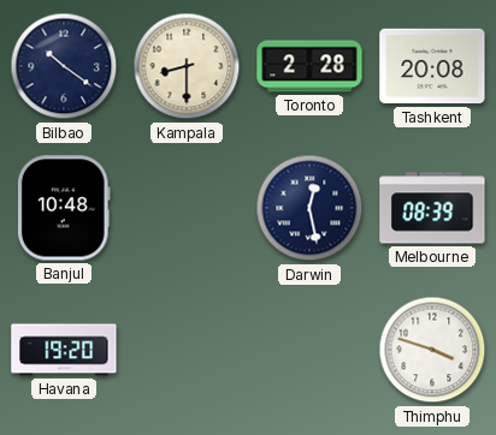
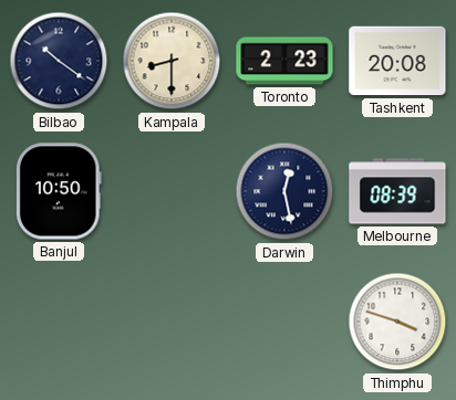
Toronto: 2:28 -> 2:23 (284, 61)
Banjul: 10:48 -> 10:50 (59, 191)
Havana: 19:20 -> none (64, 350)
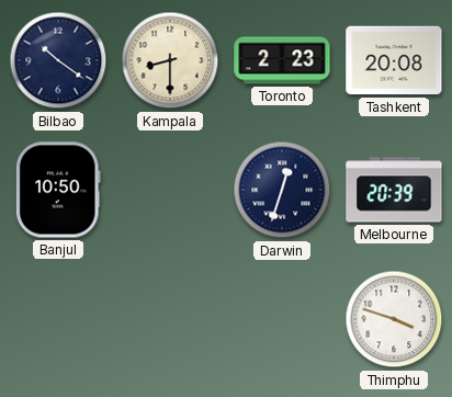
Darwin: 12:28 -> 12:33 (282, 190)
Melbourne: 08:39 -> 20:39 (394, 190)
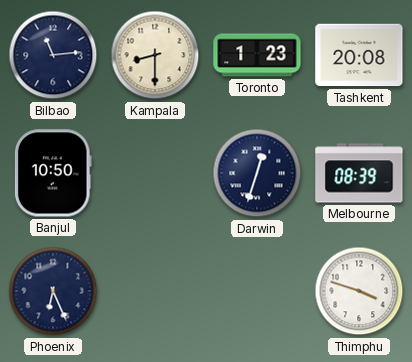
Bilbao: 10:21 -> 11:14 (53, 55)
Toronto: 2:23 -> 1:23 (257, 55)
Melbourne: 20:39 -> 08:39 (359, 173)
Phoenix: none -> 6:26 (53, 291)
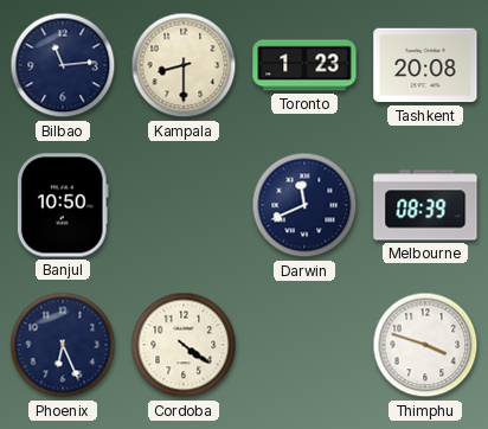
Darwin: 12:33 -> 11:41 (304, 205)
Cordoba: none -> 4:21 (184, 345)
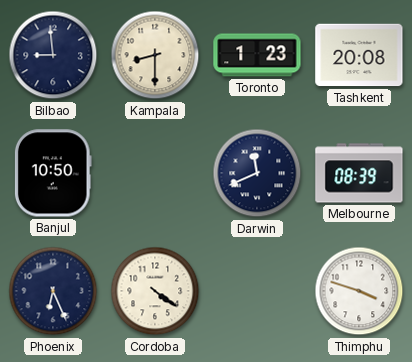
Bilbao: 11:14 -> 8:59 (53, 55)
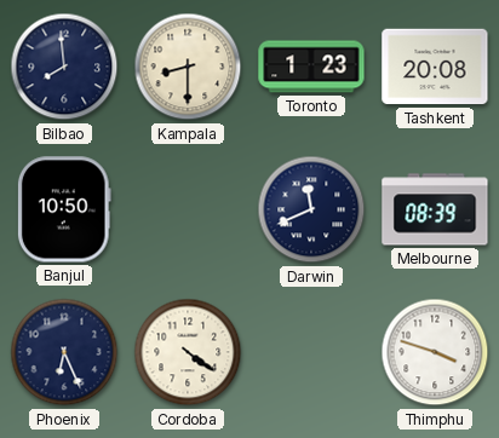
Bilbao: 8:59 -> 7:59 (64, 67)
